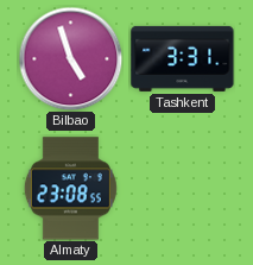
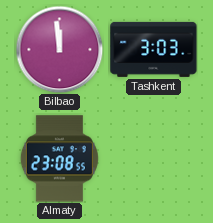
Bilbao: 4:57 -> 11:59 (59, 49)
Tashkent: 3:31 -> 3:03 (154, 49)
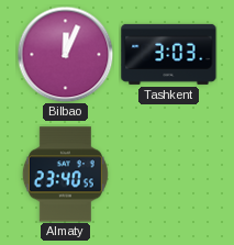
Bilbao: 11:59 -> 12:04 (65, 54)
Almaty: 23:08 -> 23:40 (65, 175)
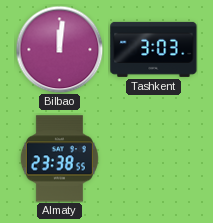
Bilbao: 12:04 -> 12:01 (59, 49)
Almaty: 23:40 -> 23:38 (59, 159)
